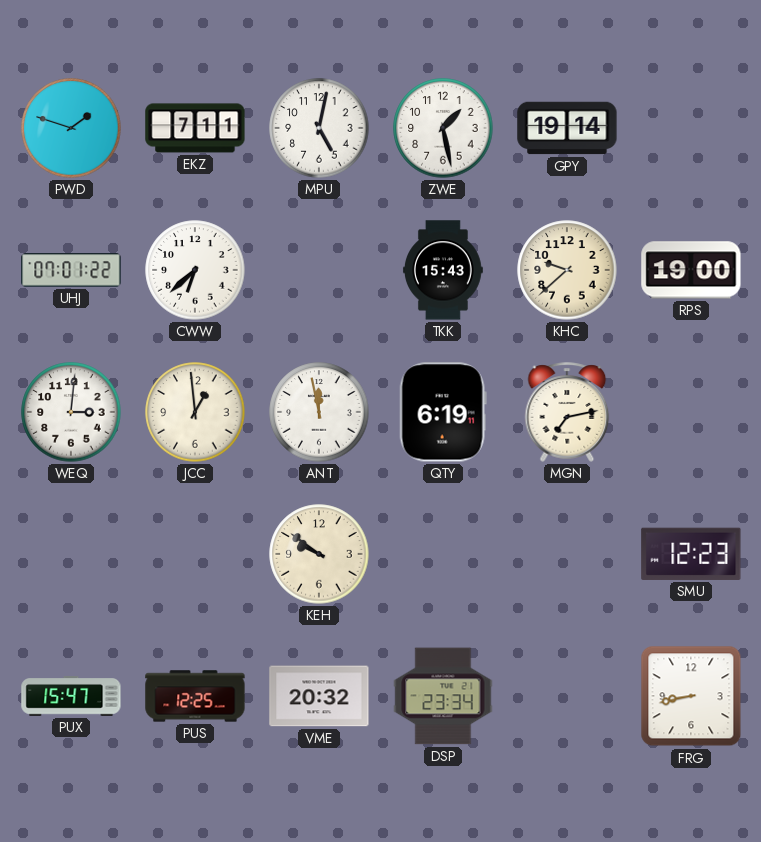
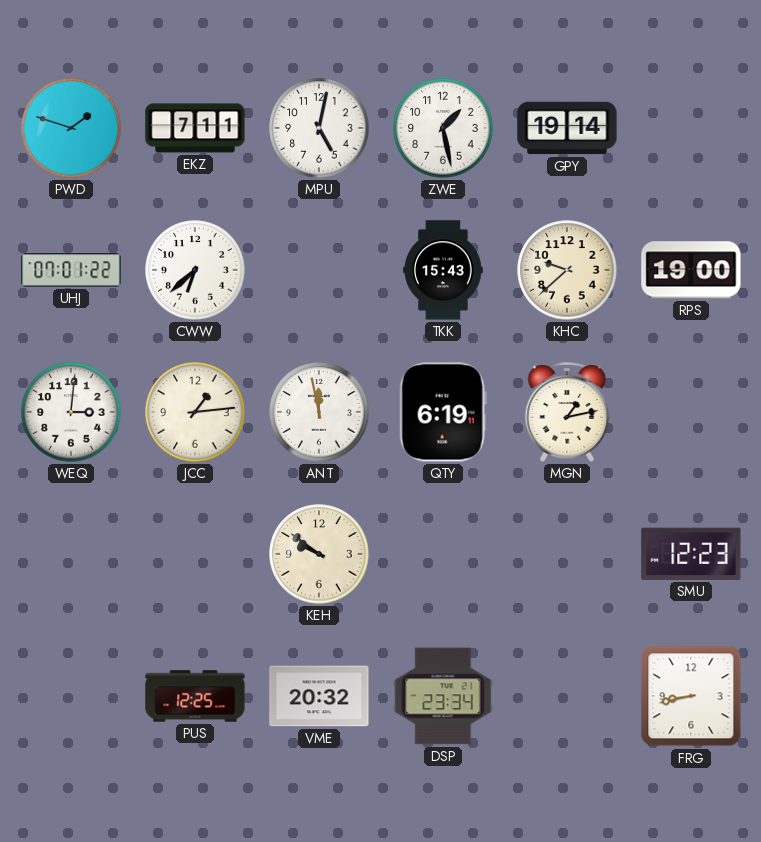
JCC: 12:59 -> 1:14 (195, 412)
MGN: 7:13 -> 1:13 (567, 412)
PUX: 15:47 -> none (71, 696)
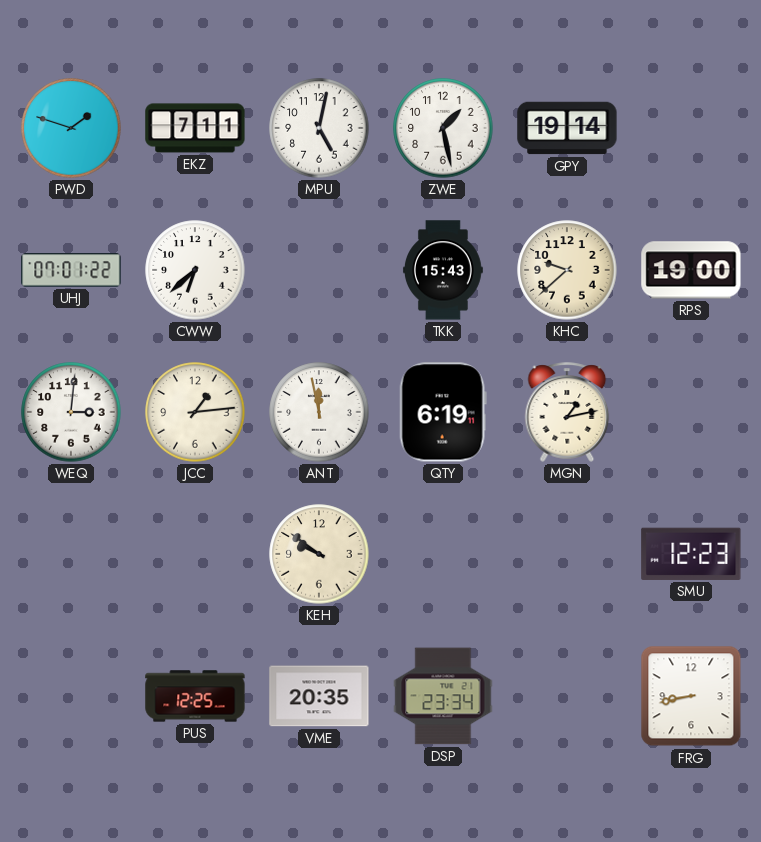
VME: 20:32 -> 20:35 (319, 696)
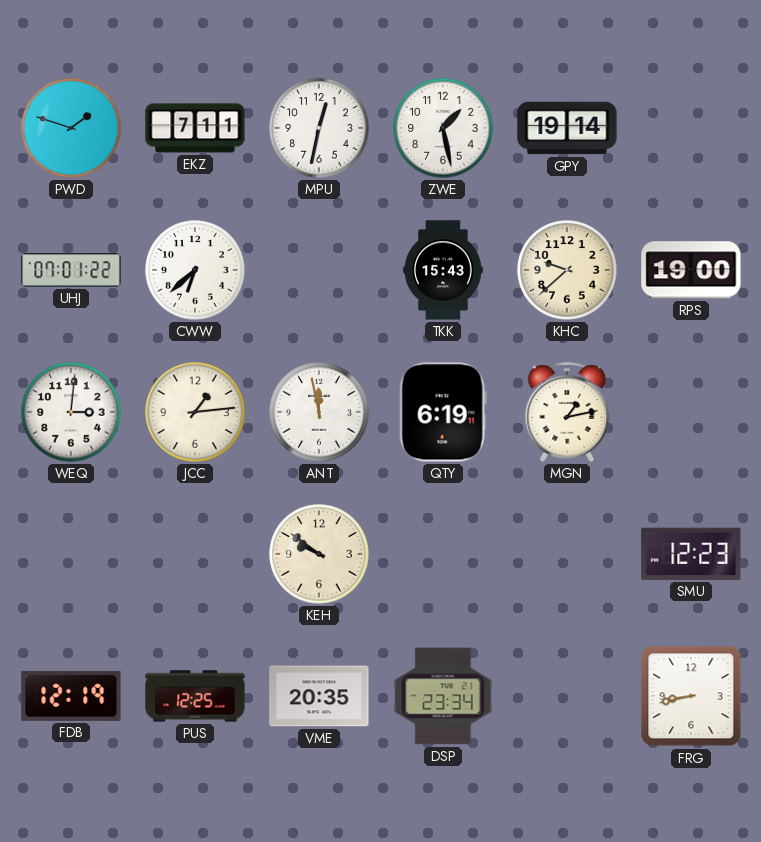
MPU: 5:02 -> 12:32 (319, 128)
FDB: none -> 12:19 (71, 696)
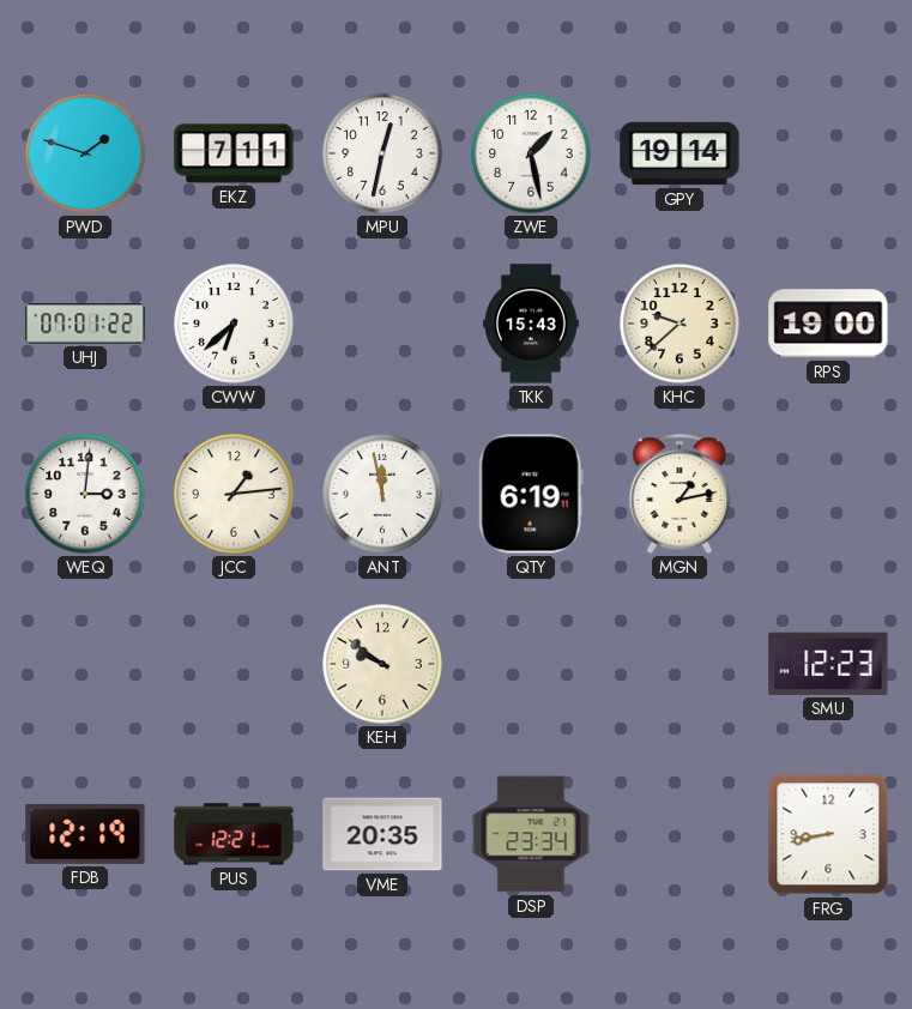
PUS: 12:25 -> 12:21 (234, 834)
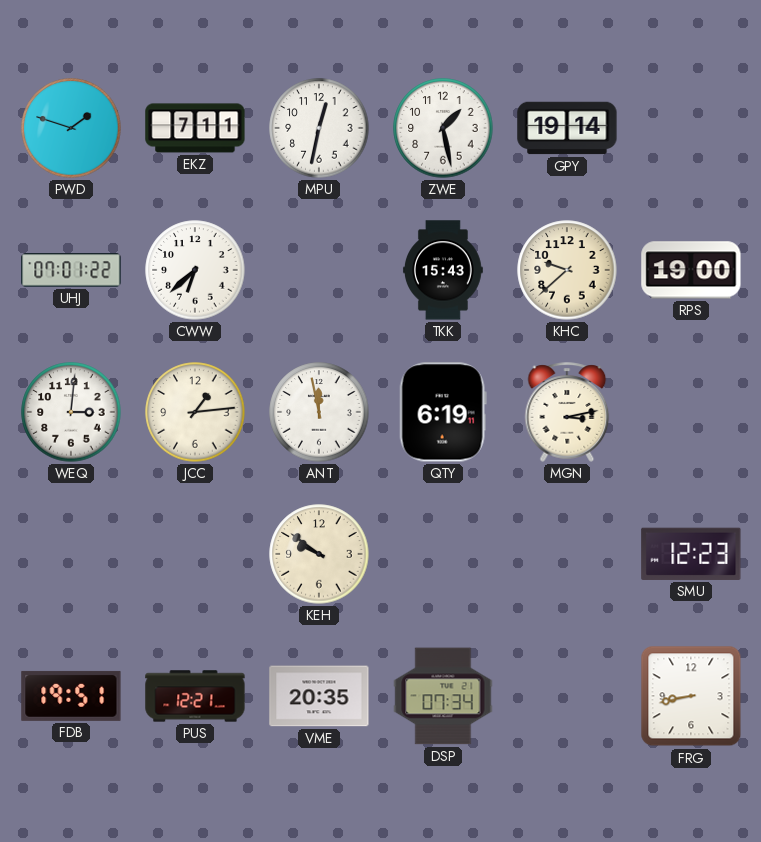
MGN: 1:13 -> 3:13 (567, 412)
FDB: 12:19 -> 19:51 (71, 696)
DSP: 23:34 -> 07:34 (443, 696)
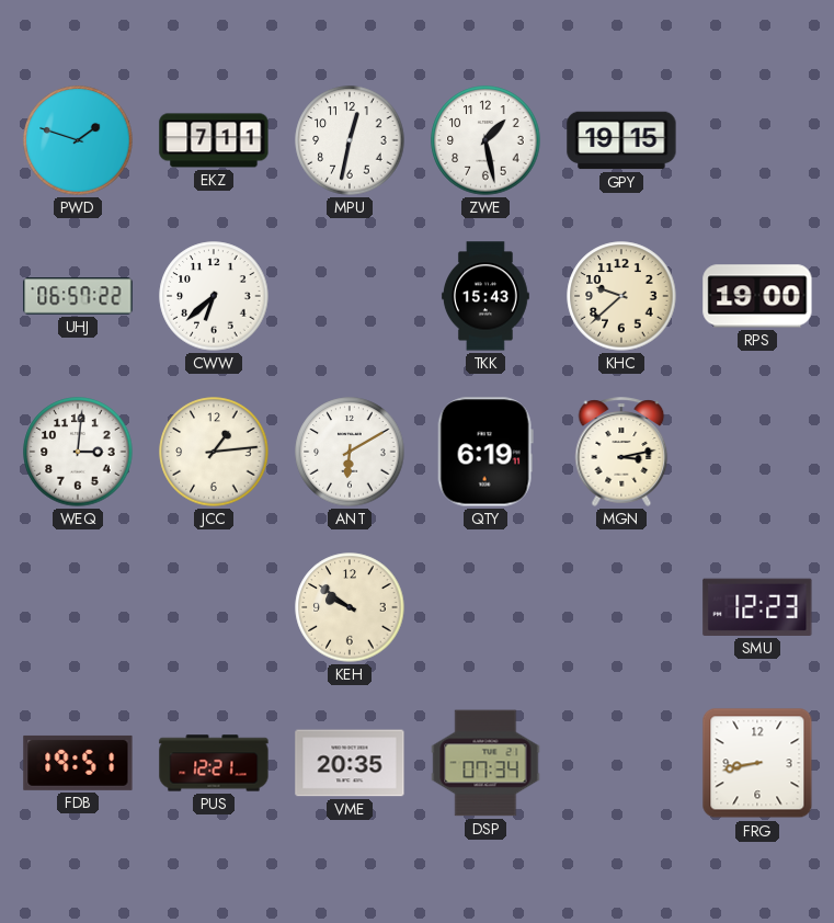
GPY: 19:14 -> 19:15 (621, 140)
UHJ: 07:01 -> 06:57 (78, 296)
ANT: 11:58 -> 6:10 (350, 452)
